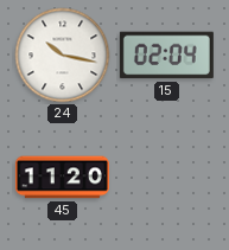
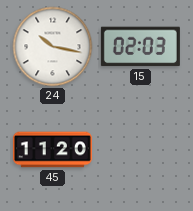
15: 02:04 -> 02:03 (140, 47)
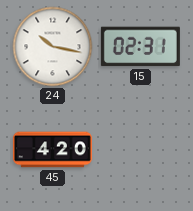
15: 02:03 -> 02:31 (140, 47)
45: 11:20 -> 4:20 (52, 150)
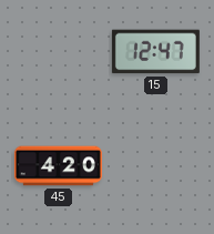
24: 10:17 -> none (53, 47)
15: 02:31 -> 12:47 (155, 52)
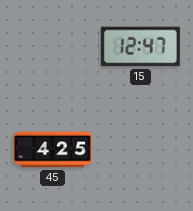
45: 4:20 -> 4:25 (52, 150)
